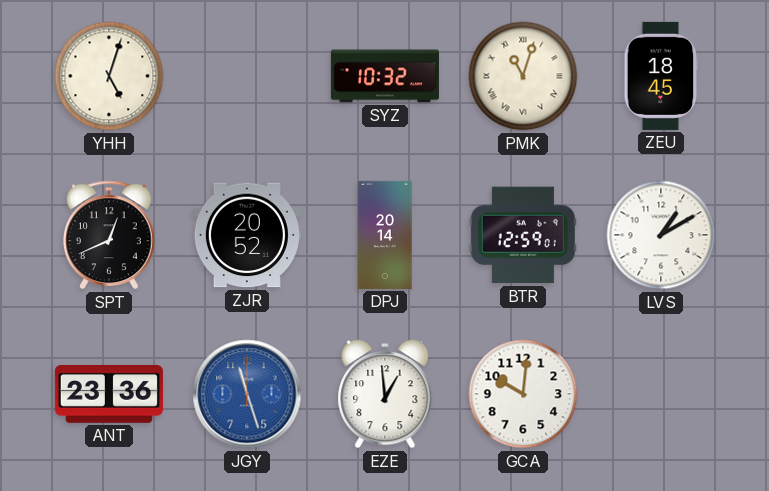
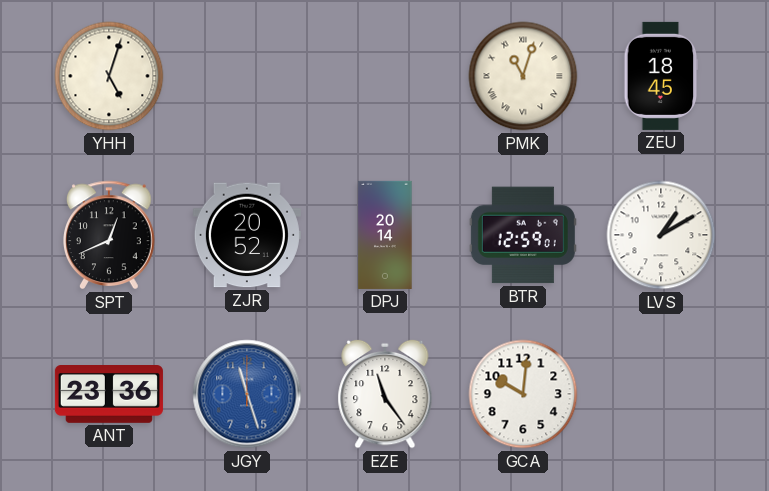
SYZ: 10:32 -> none (385, 76)
EZE: 12:59 -> 11:24 (385, 394)
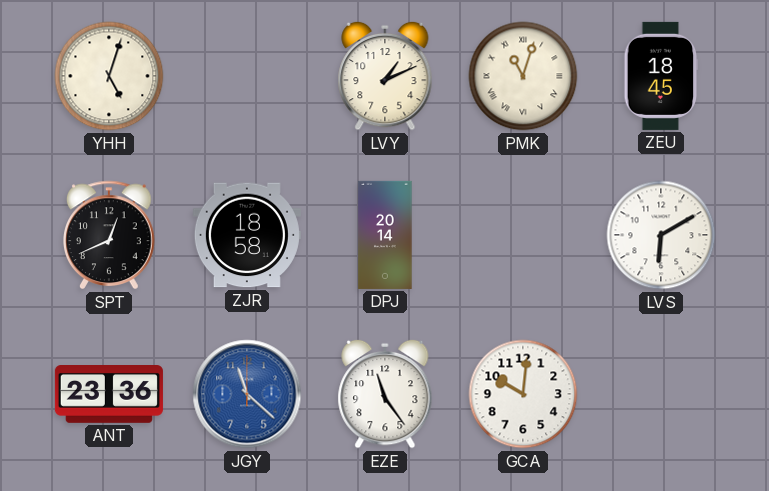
LVY: none -> 1:11 (385, 76)
ZJR: 20:52 -> 18:58 (247, 235)
BTR: 12:59 -> none (523, 235)
LVS: 1:10 -> 6:10 (661, 235)
JGY: 11:27 -> 11:22 (247, 394)
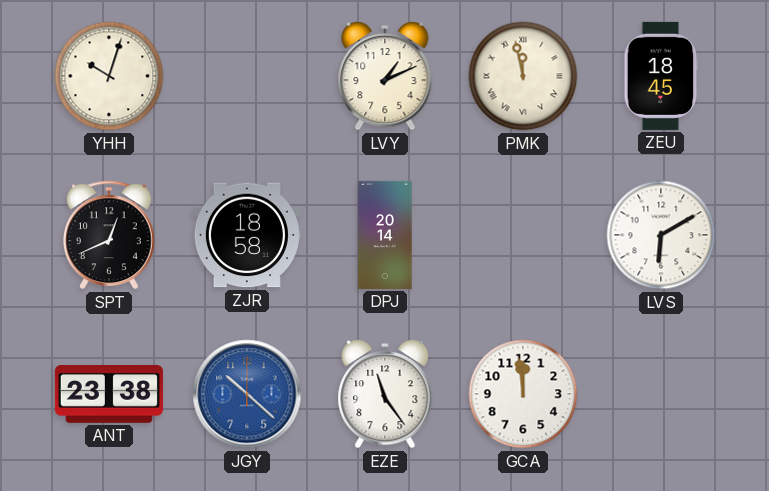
YHH: 5:03 -> 10:03 (109, 76)
PMK: 11:03 -> 11:58 (523, 76)
ANT: 23:36 -> 23:38 (109, 395)
JGY: 11:22 -> 10:22 (247, 394)
GCA: 10:01 -> 11:59 (523, 394)
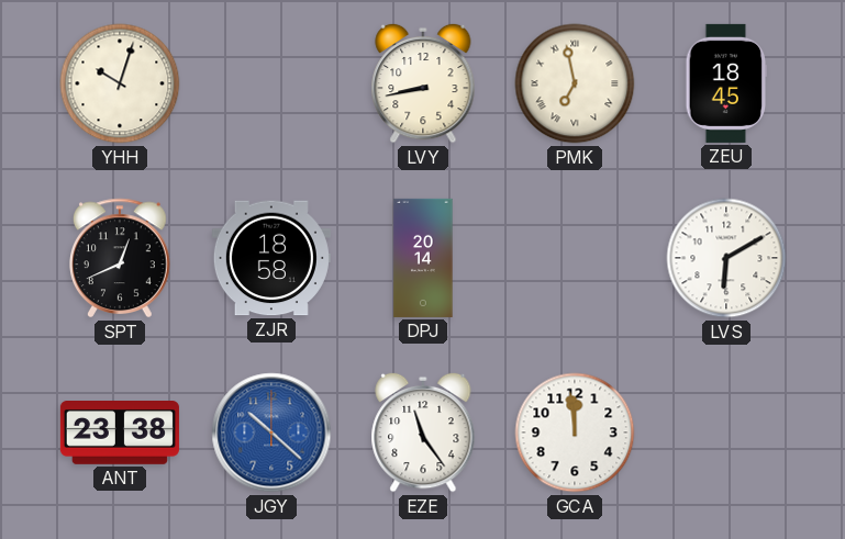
LVY: 1:11 -> 8:43 (423, 83)
PMK: 11:58 -> 6:58 (575, 83)
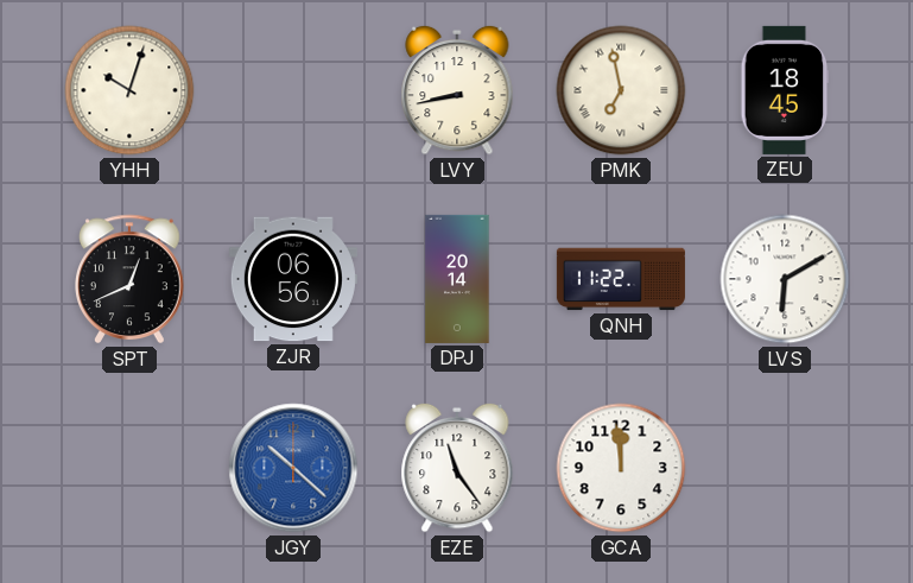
ZJR: 18:58 -> 06:56 (293, 279)
QNH: none -> 11:22 (621, 279)
ANT: 23:38 -> none (120, 434)
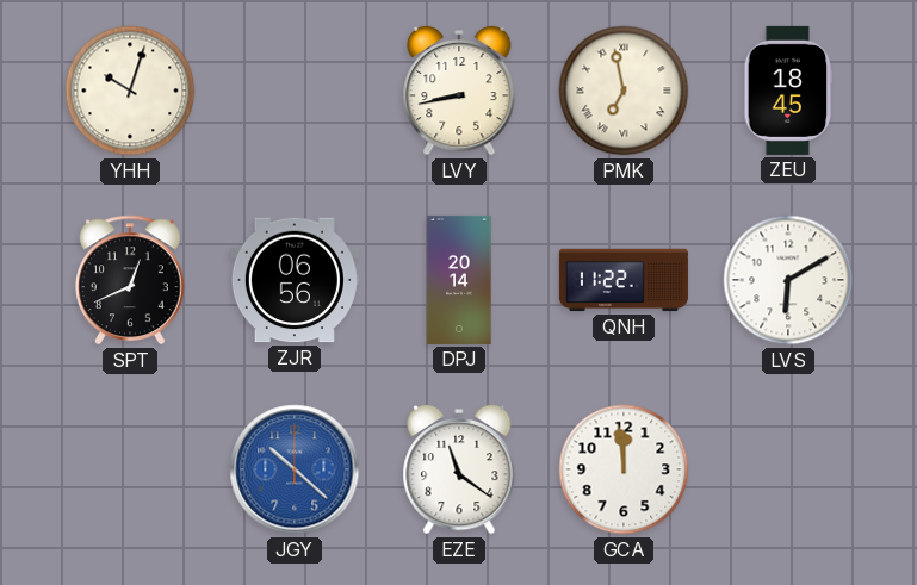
EZE: 11:24 -> 11:21 (459, 469)
